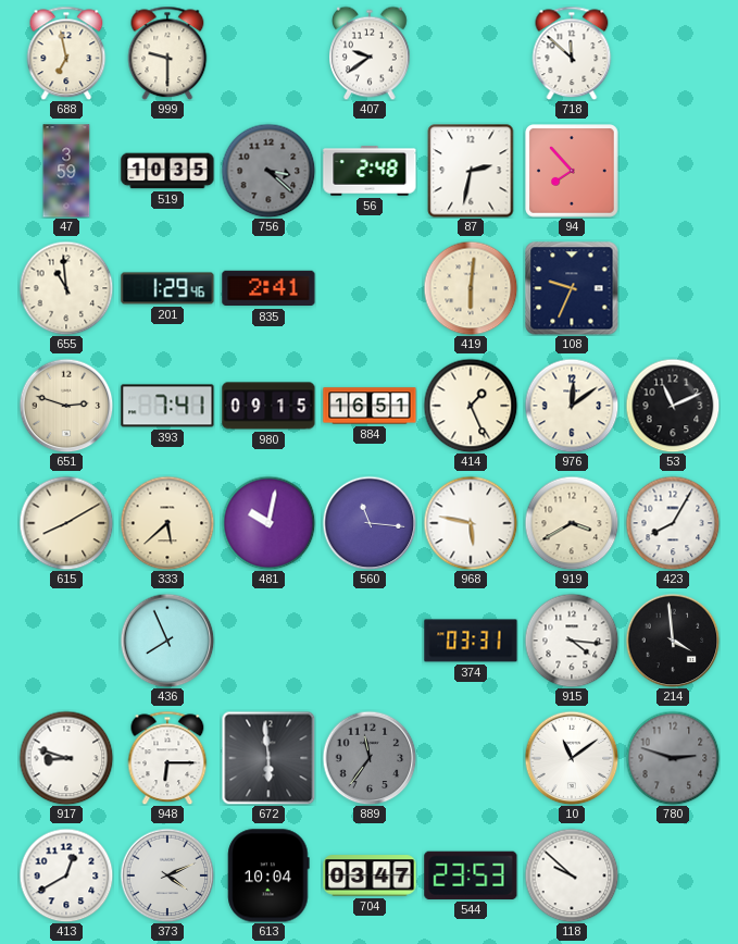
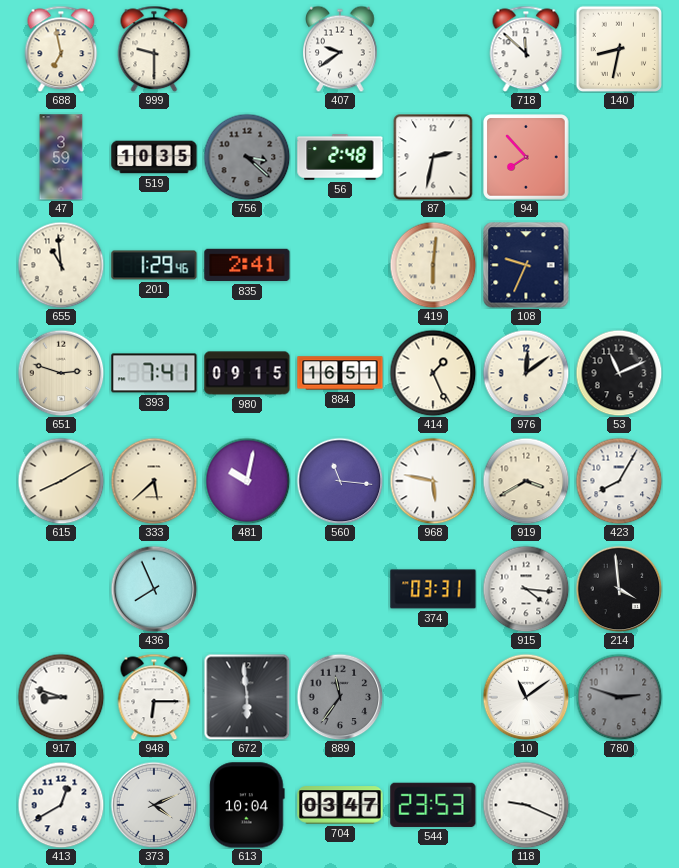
140: none -> 8:32 (618, 48)
118: 9:52 -> 9:19 (526, 805)
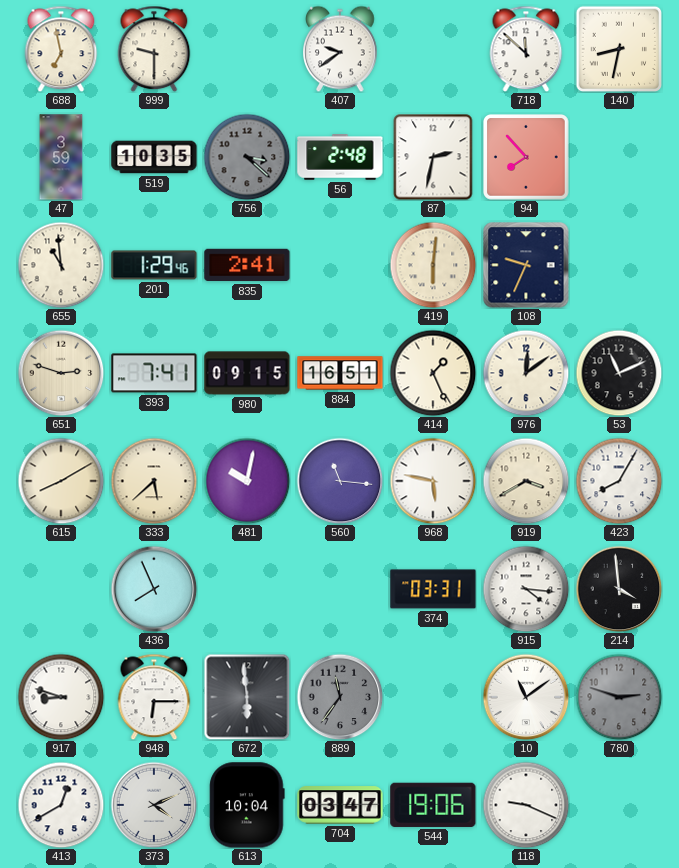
544: 23:53 -> 19:06 (433, 805)
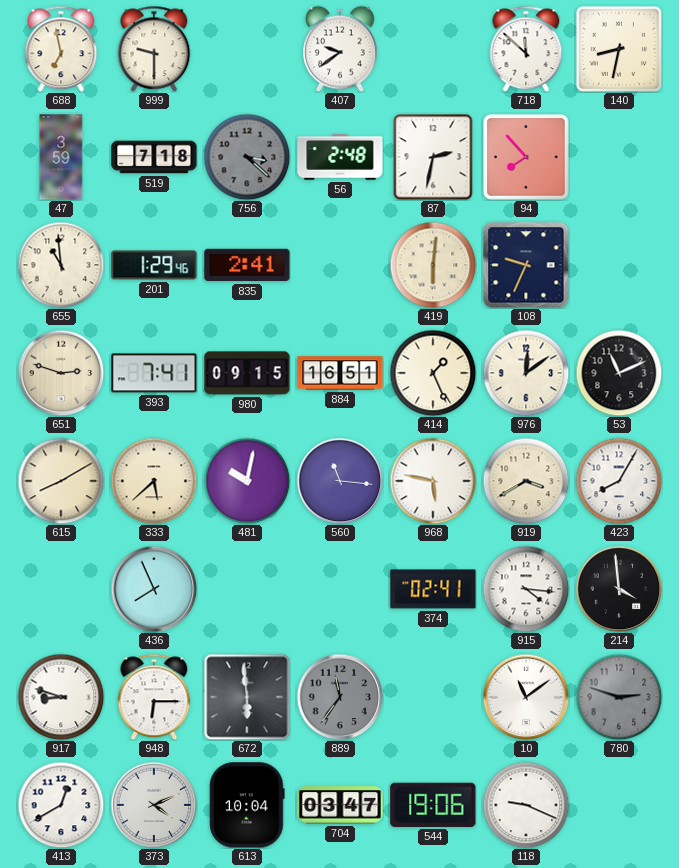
519: 10:35 -> 7:18 (154, 157)
374: 03:31 -> 02:41 (433, 589)
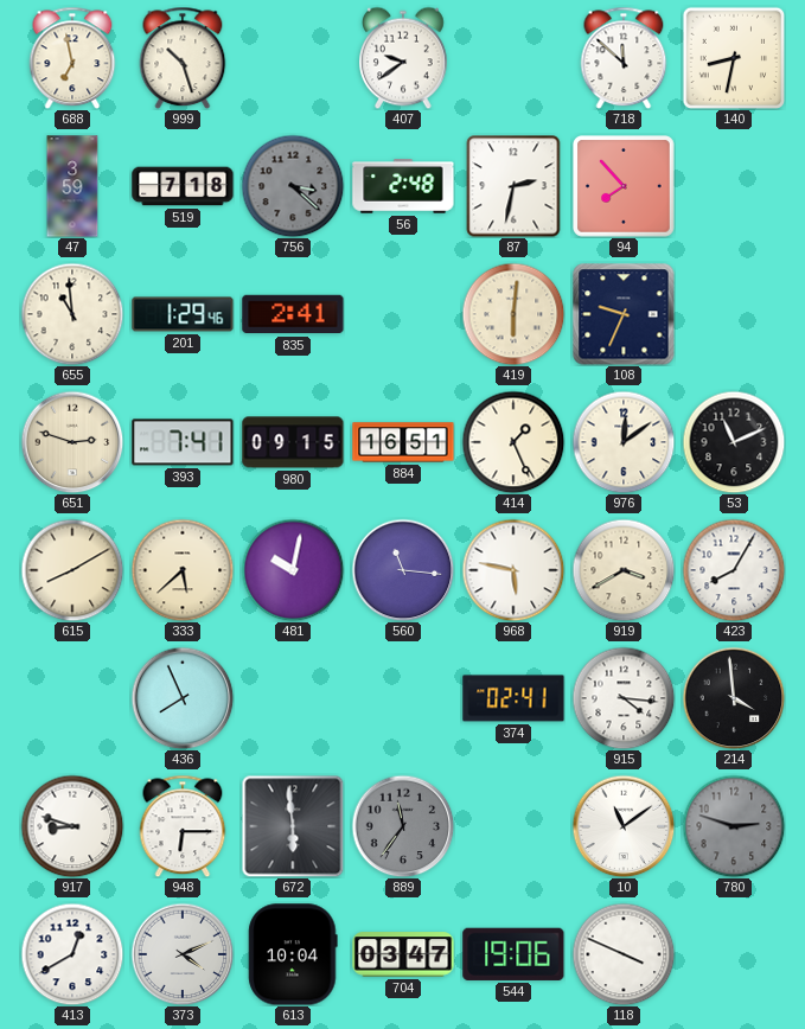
999: 9:30 -> 10:27 (183, 58)
118: 9:19 -> 3:49 (624, 954)
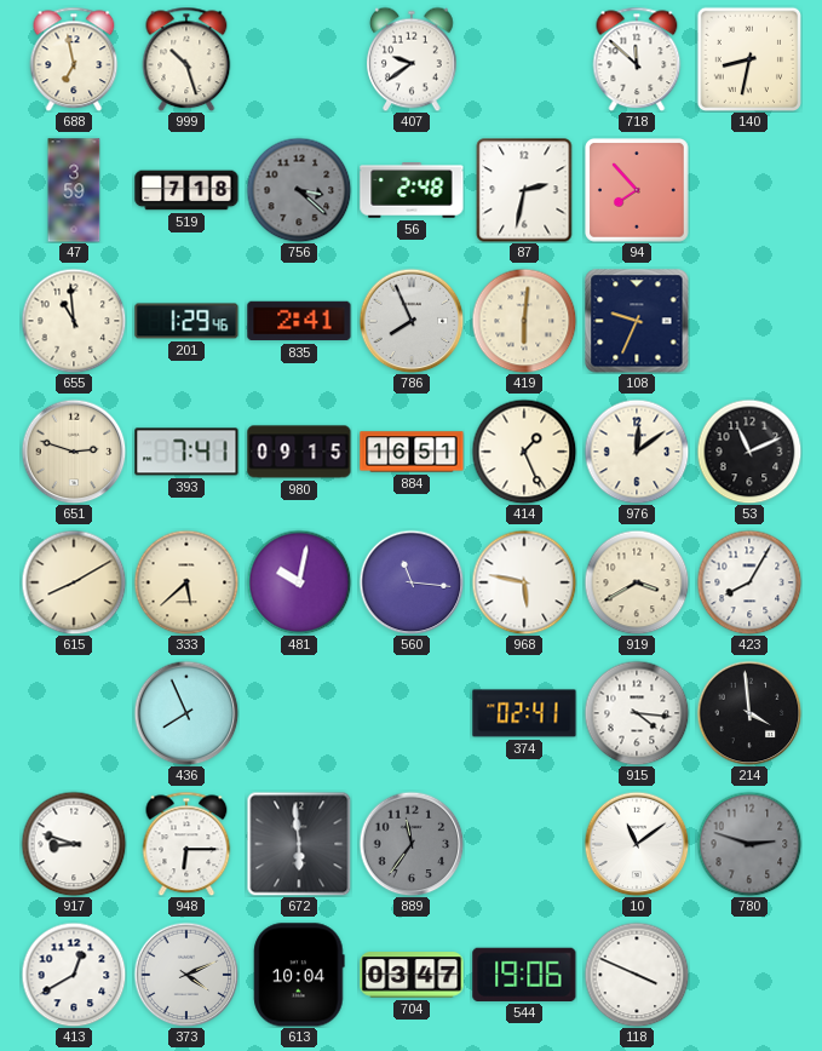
786: none -> 7:56 (412, 321)
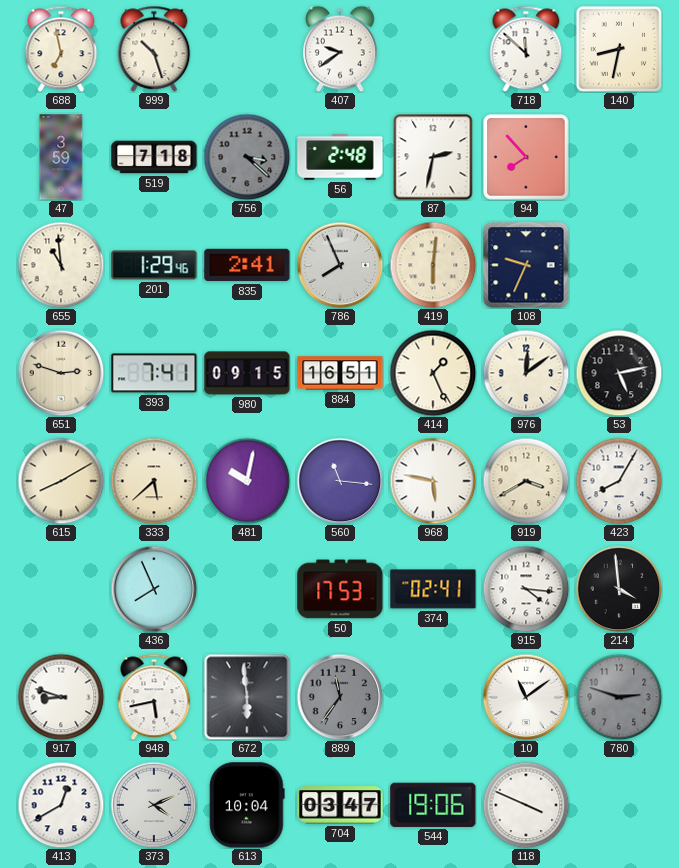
53: 11:11 -> 5:13 (619, 373)
50: none -> 17:53 (340, 589)
948: 6:15 -> 5:43 (154, 697)
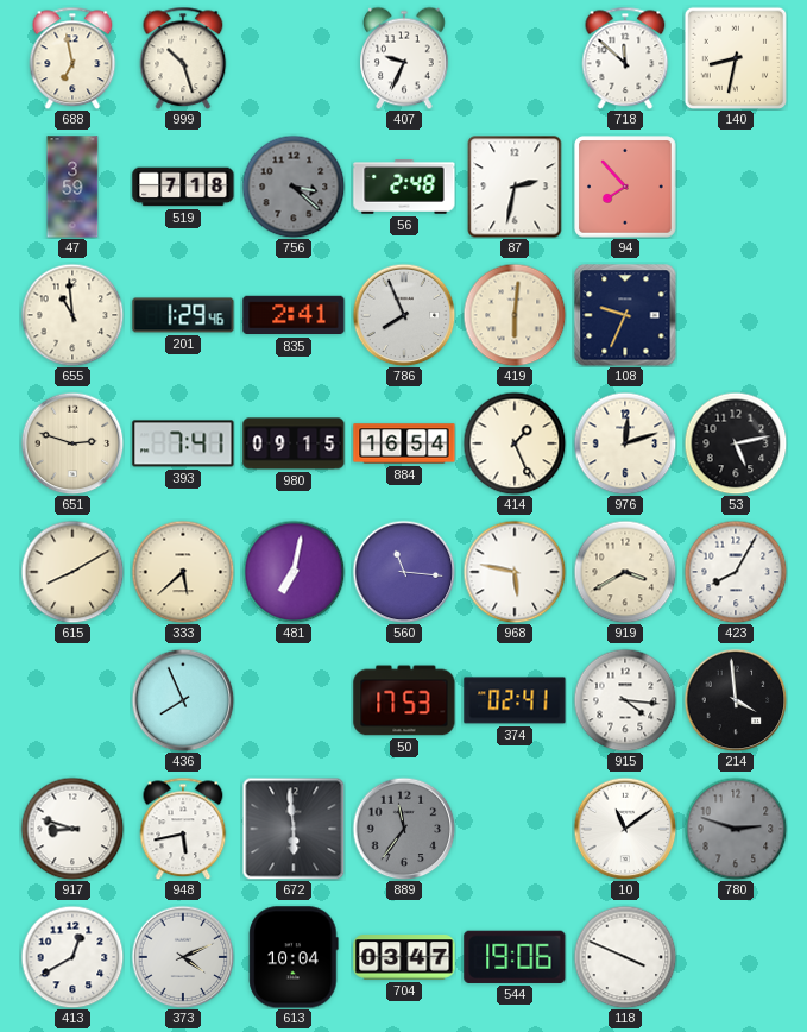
407: 9:39 -> 9:34 (405, 58)
884: 16:51 -> 16:54 (404, 443)
976: 12:09 -> 12:12 (625, 443)
481: 10:02 -> 7:02 (294, 572)
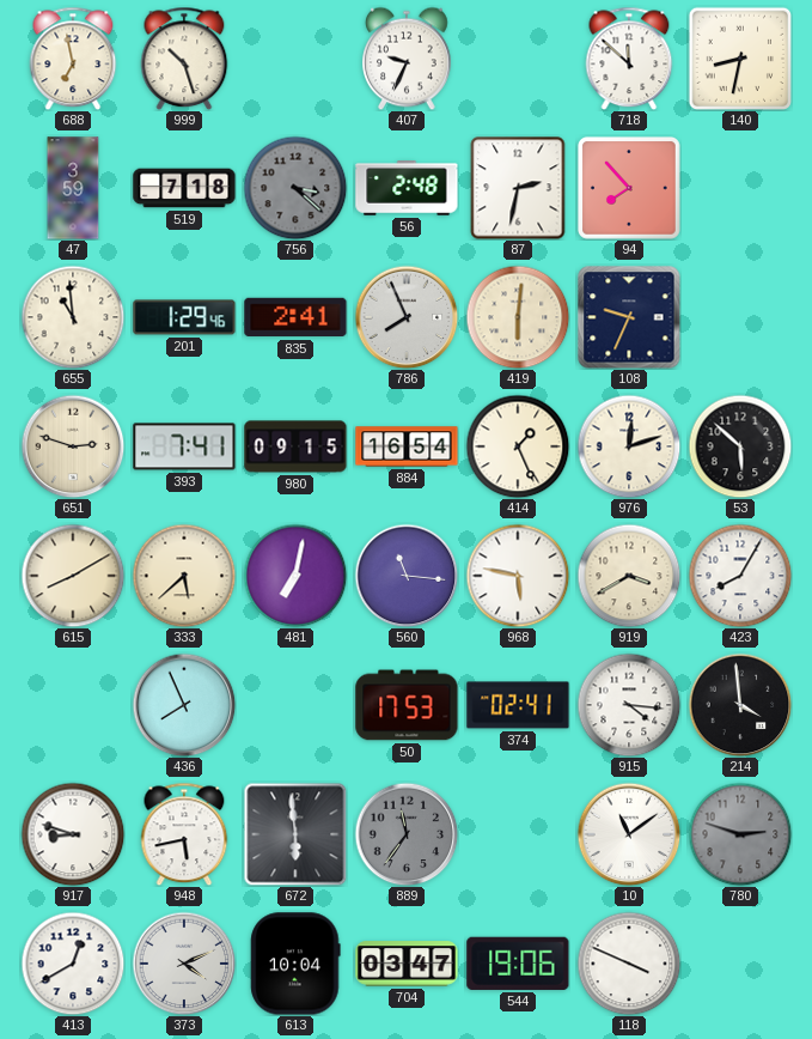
53: 5:13 -> 5:52 (740, 446)
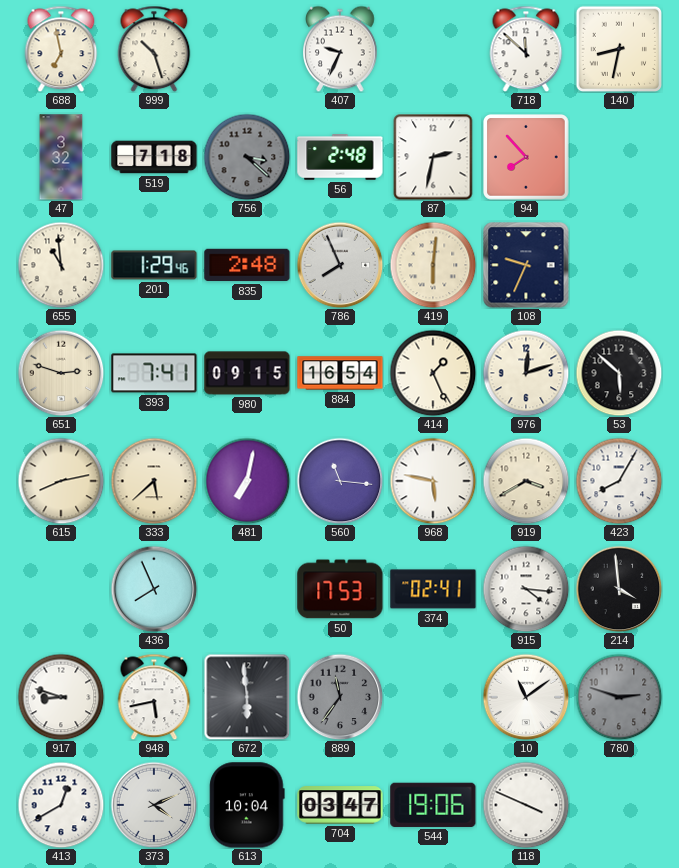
47: 3:59 -> 3:32 (61, 157)
835: 2:41 -> 2:48 (247, 265)
615: 8:10 -> 8:13 (61, 481)
